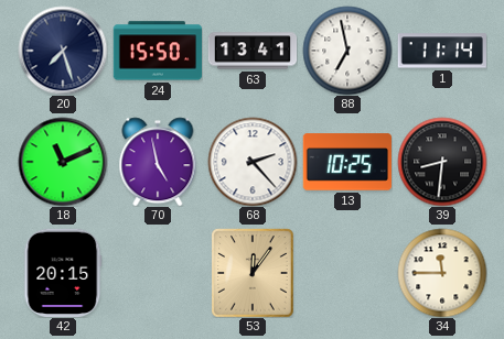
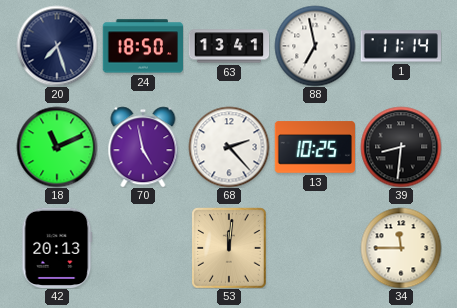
24: 15:50 -> 18:50 (142, 46)
42: 20:15 -> 20:13 (57, 247)
53: 12:06 -> 12:01 (229, 248)
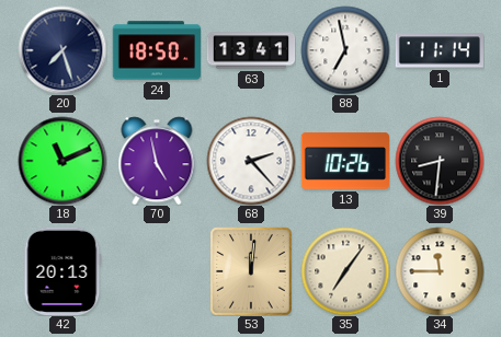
13: 10:25 -> 10:26 (344, 161)
35: none -> 7:06 (345, 271)
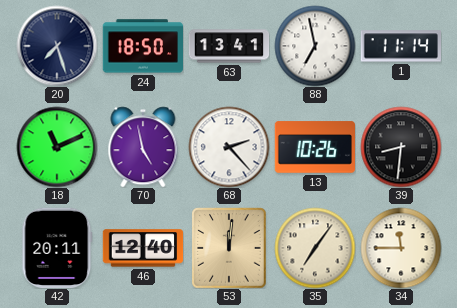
42: 20:13 -> 20:11 (57, 247)
46: none -> 12:40 (143, 248)
